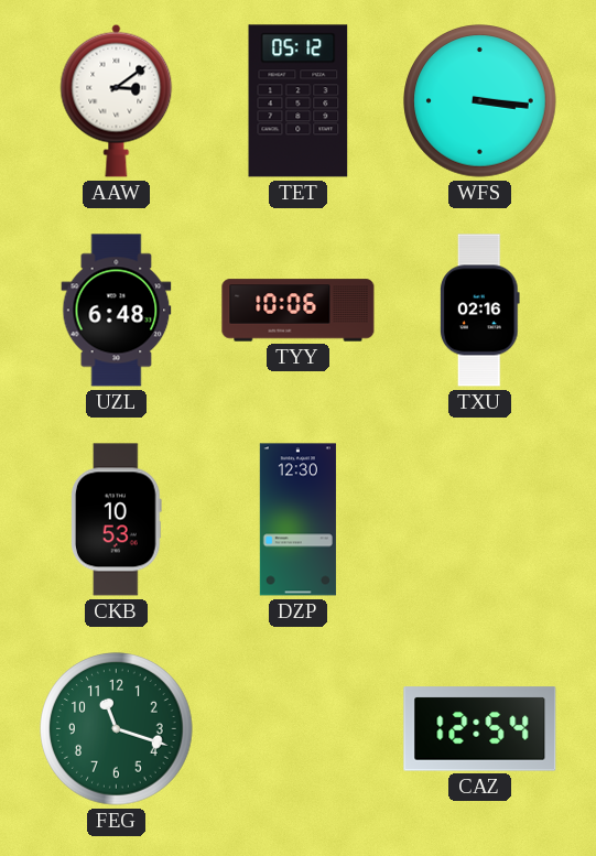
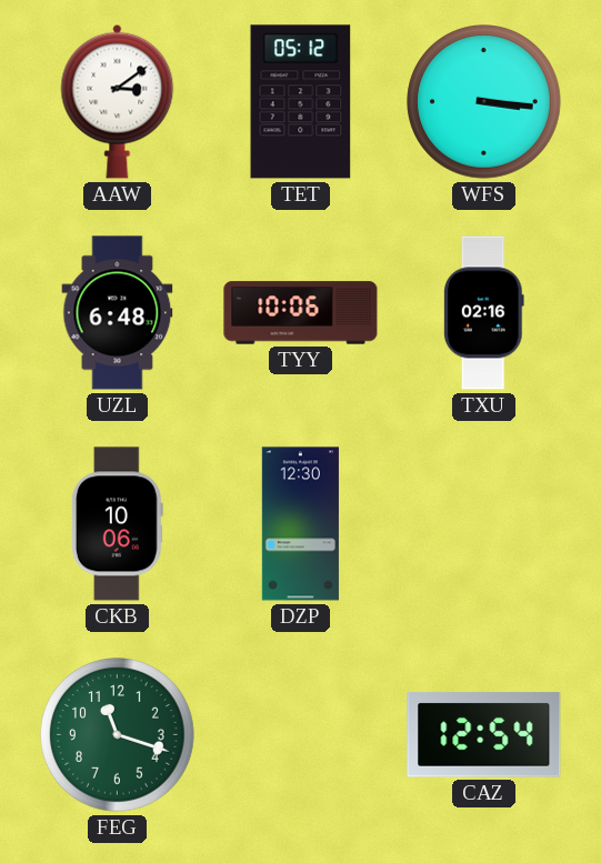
CKB: 10:53 -> 10:06 (117, 524)
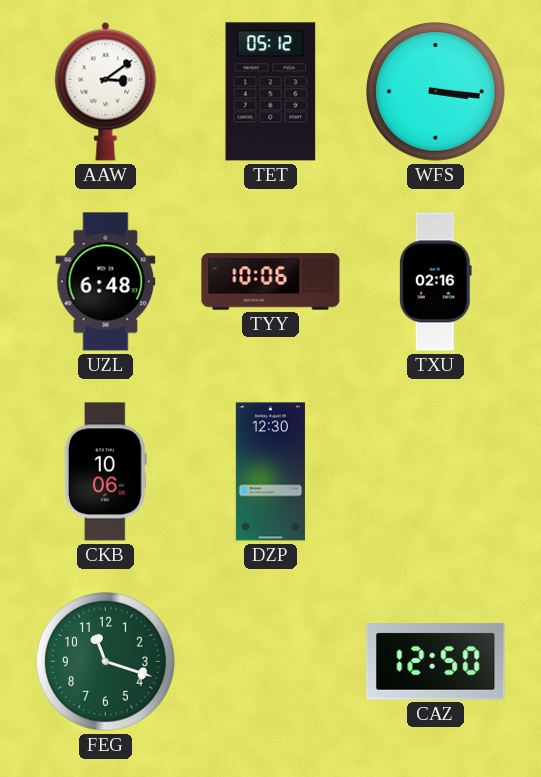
CAZ: 12:54 -> 12:50 (436, 662)
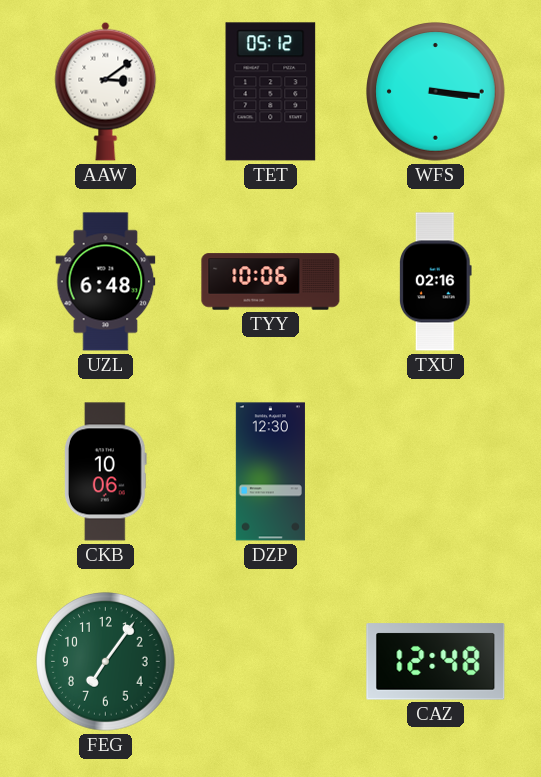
FEG: 11:18 -> 7:06 (106, 662)
CAZ: 12:50 -> 12:48 (436, 662)
